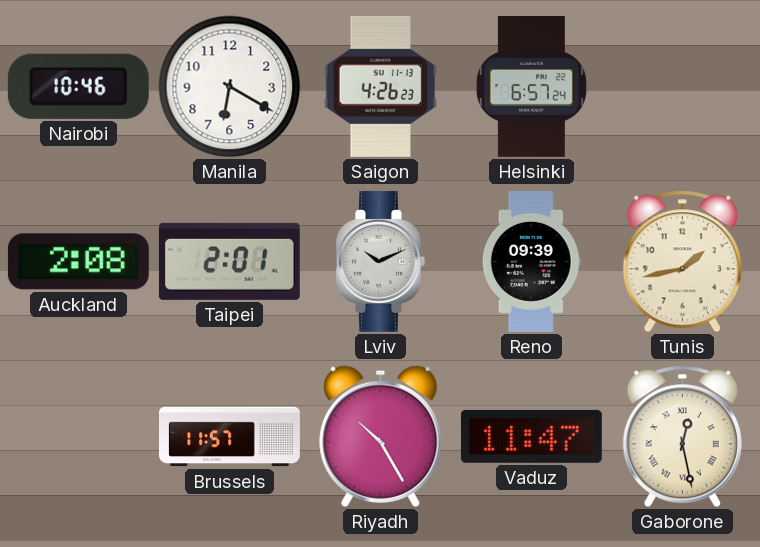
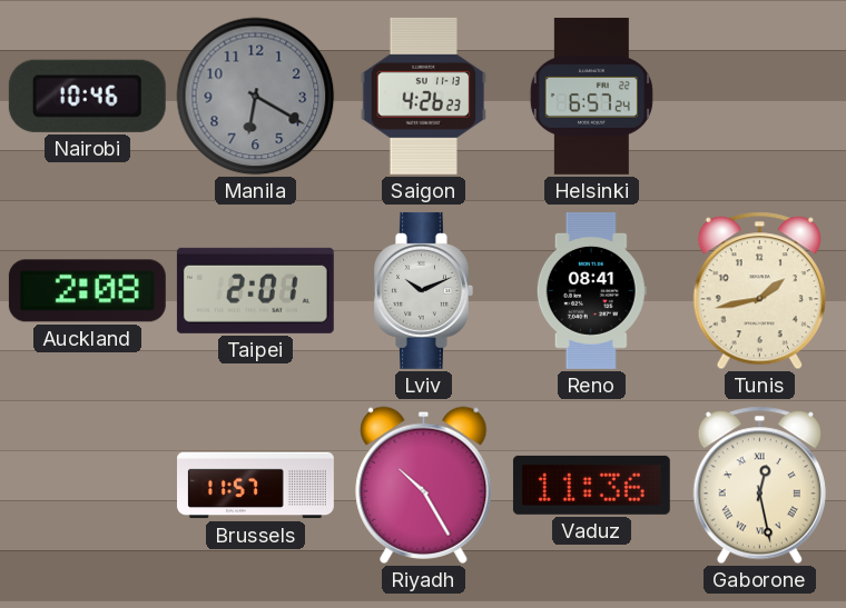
Manila dial: white -> grey (256, 97)
Reno: 09:39 -> 08:41 (591, 290)
Vaduz: 11:47 -> 11:36 (591, 485)
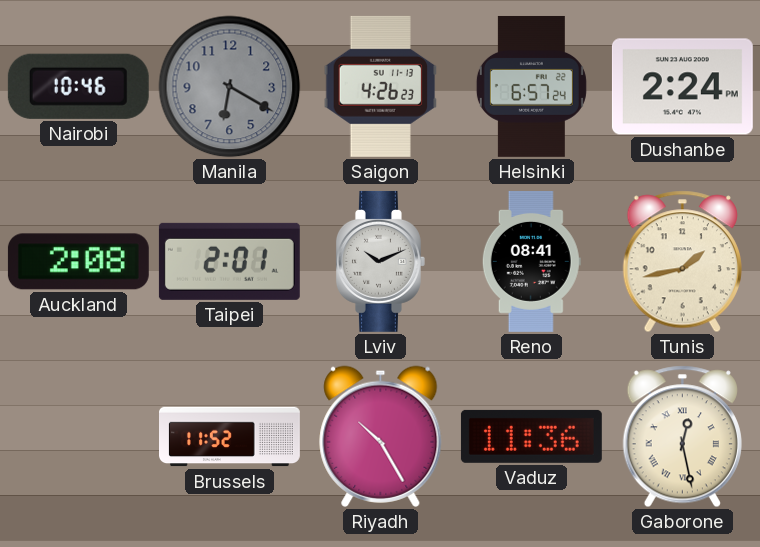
Dushanbe: none -> 2:24 (682, 87)
Brussels: 11:57 -> 11:52 (230, 437)
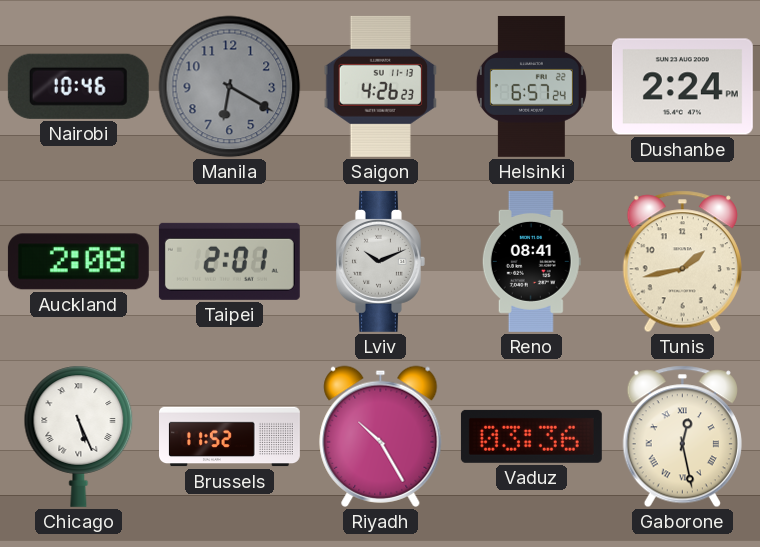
Chicago: none -> 5:26 (79, 436)
Vaduz: 11:36 -> 03:36 (531, 436)
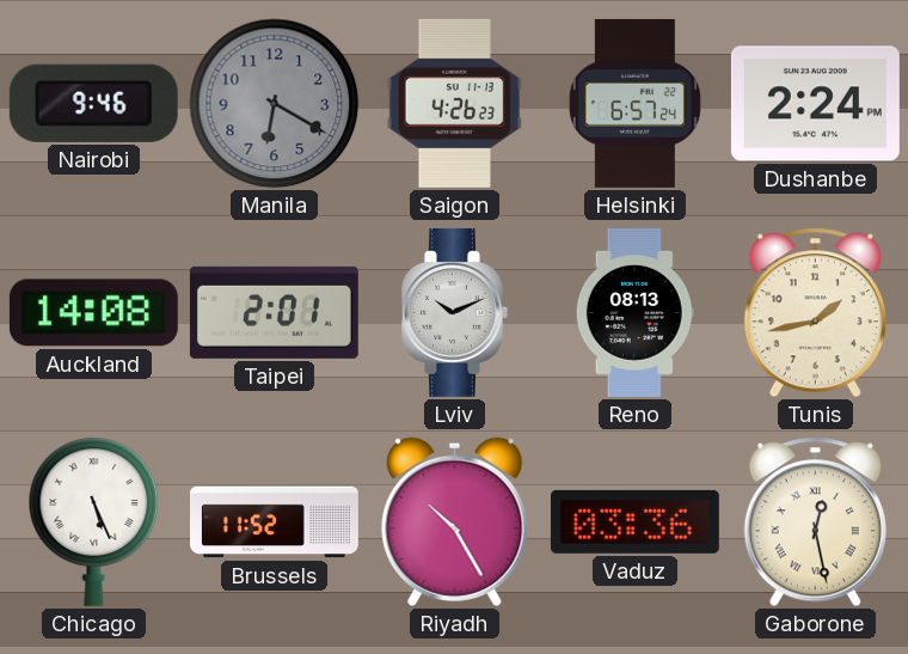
Nairobi: 10:46 -> 9:46 (93, 103)
Auckland: 2:08 -> 14:08 (93, 313)
Reno: 08:41 -> 08:13 (634, 312)
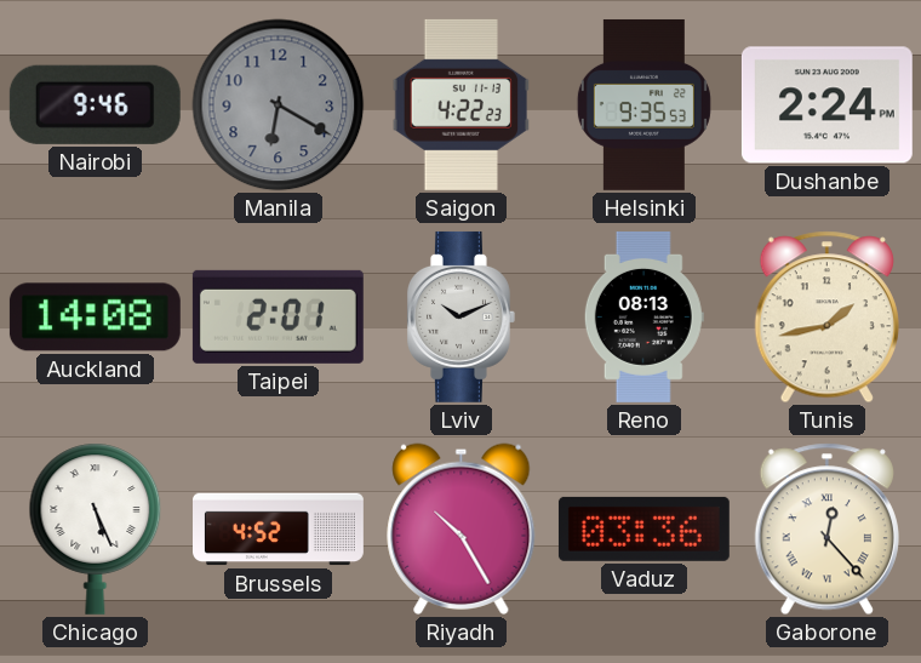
Saigon: 4:26 -> 4:22 (462, 104)
Helsinki: 6:57 -> 9:35 (643, 104)
Brussels: 11:52 -> 4:52 (279, 530)
Gaborone: 12:28 -> 12:23 (826, 530)
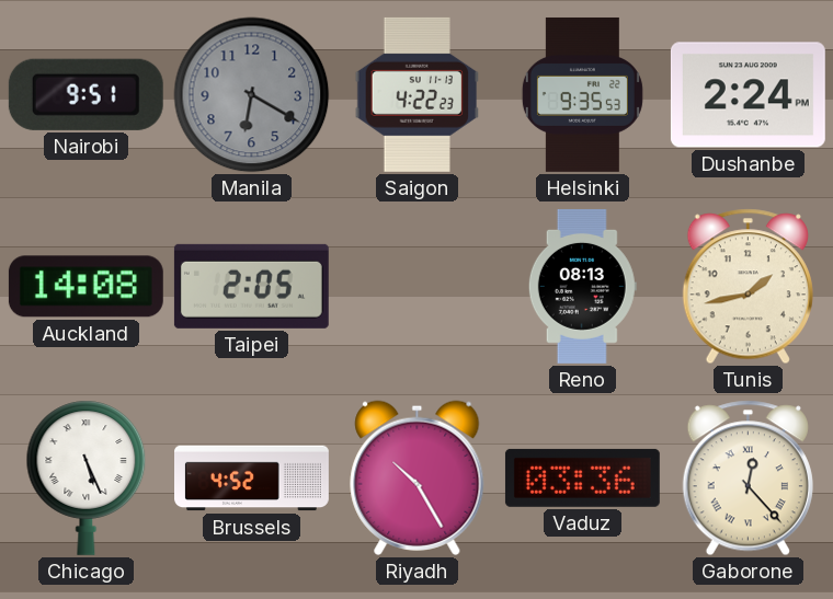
Nairobi: 9:46 -> 9:51 (85, 94)
Taipei: 2:01 -> 2:05 (251, 286)
Lviv: 10:11 -> none (462, 316)
